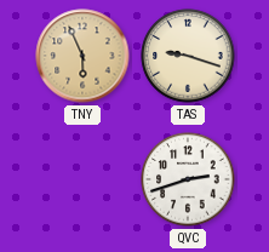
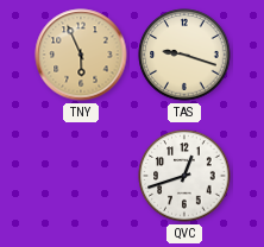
QVC: 2:42 -> 12:42 (184, 176)
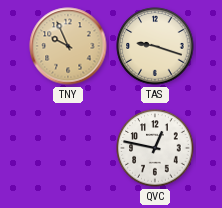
TNY: 5:56 -> 9:56 (68, 46)
QVC: 12:42 -> 12:47 (155, 148)
